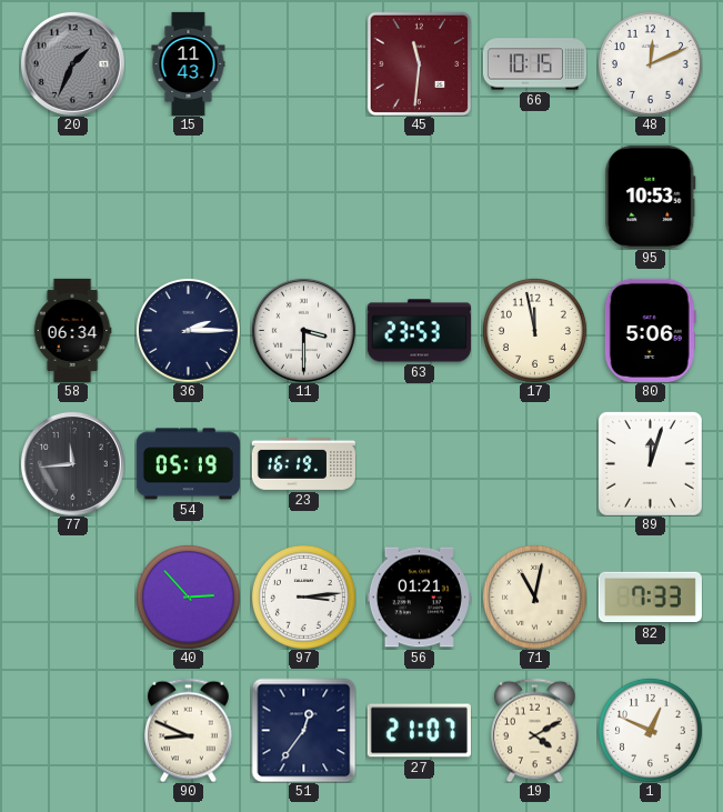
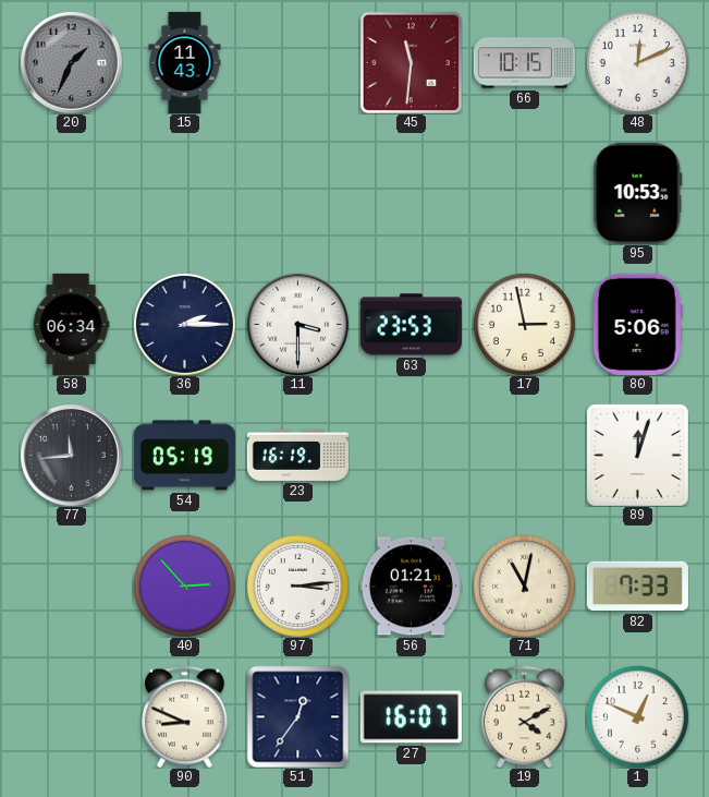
17: 11:58 -> 2:58 (524, 324)
27: 21:07 -> 16:07 (411, 717)
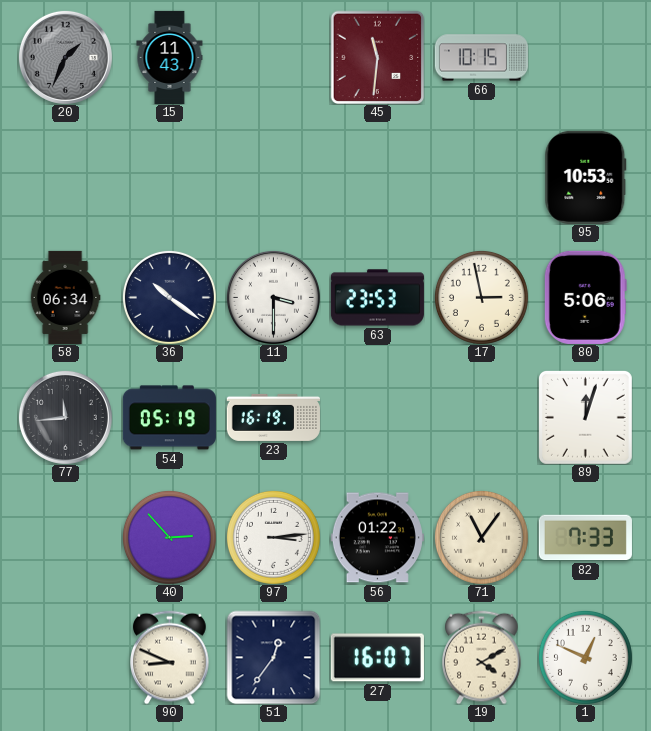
48: 12:11 -> none (637, 62)
36: 2:15 -> 10:21 (169, 297)
56: 01:21 -> 01:22 (377, 538)
71: 11:02 -> 11:06 (481, 537)
